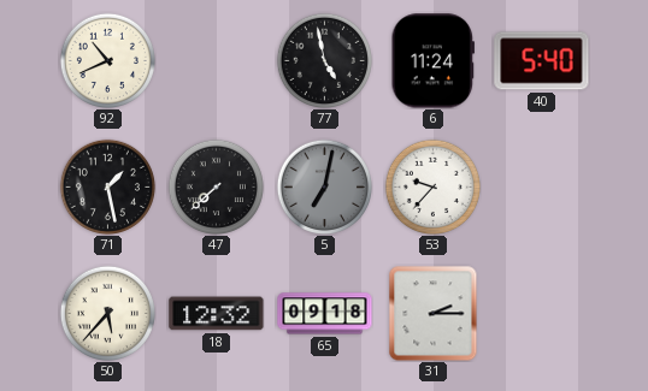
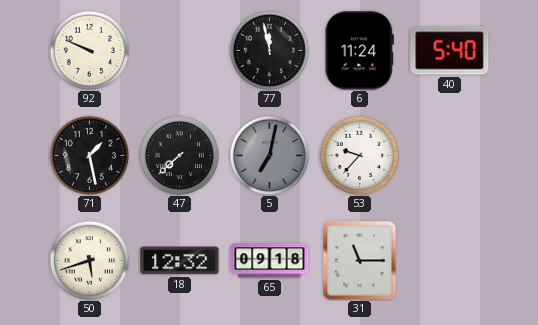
92: 10:41 -> 9:49 (89, 50)
77: 4:58 -> 11:58 (269, 50)
50: 5:37 -> 5:42 (89, 260)
31: 2:15 -> 11:15 (360, 260)
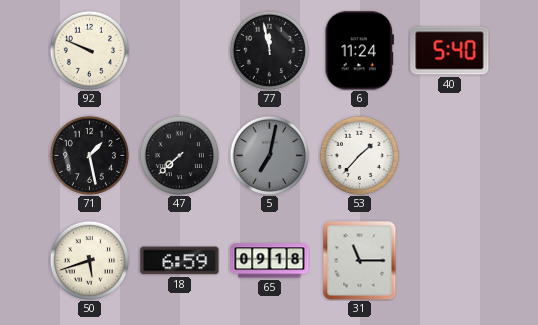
53: 9:37 -> 1:37 (359, 155)
18: 12:32 -> 6:59 (180, 261)
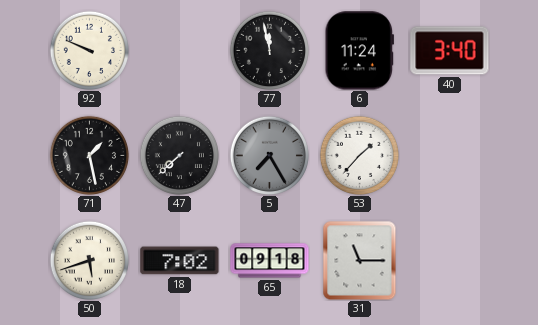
40: 5:40 -> 3:40 (450, 51)
5: 7:02 -> 7:25 (269, 155)
18: 6:59 -> 7:02 (180, 261)
